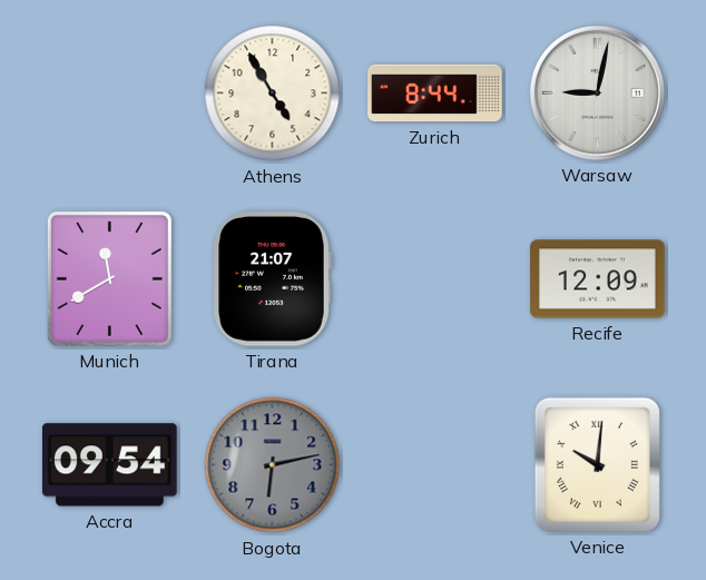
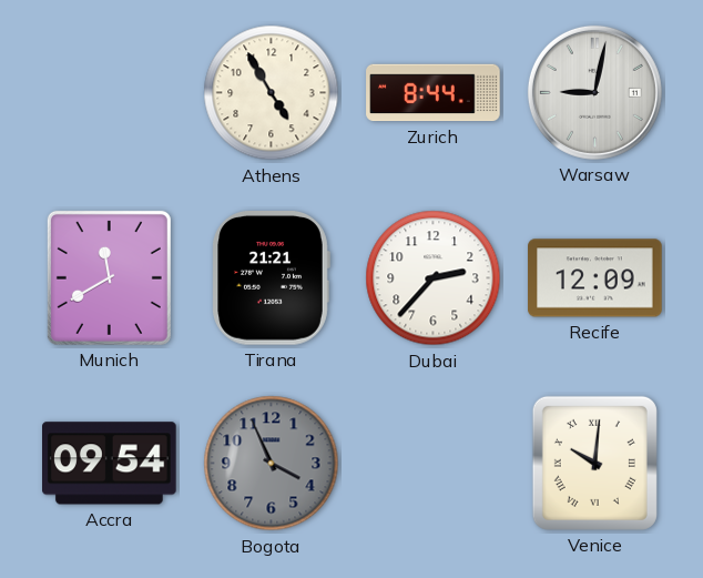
Tirana: 21:07 -> 21:21 (271, 278)
Dubai: none -> 2:37 (434, 278)
Bogota: 6:13 -> 3:56 (272, 464)
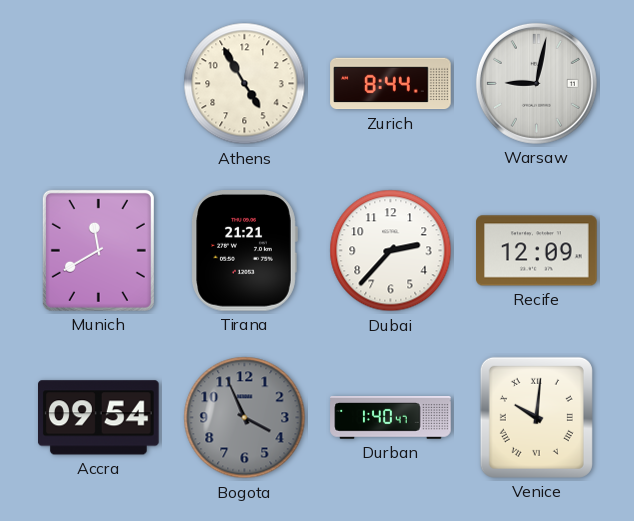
Durban: none -> 1:40 (391, 418)
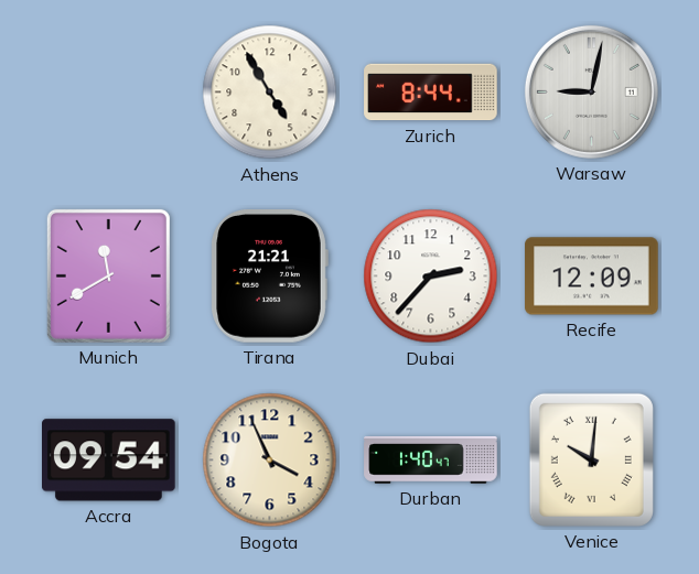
Bogota dial: grey -> cream (270, 461)
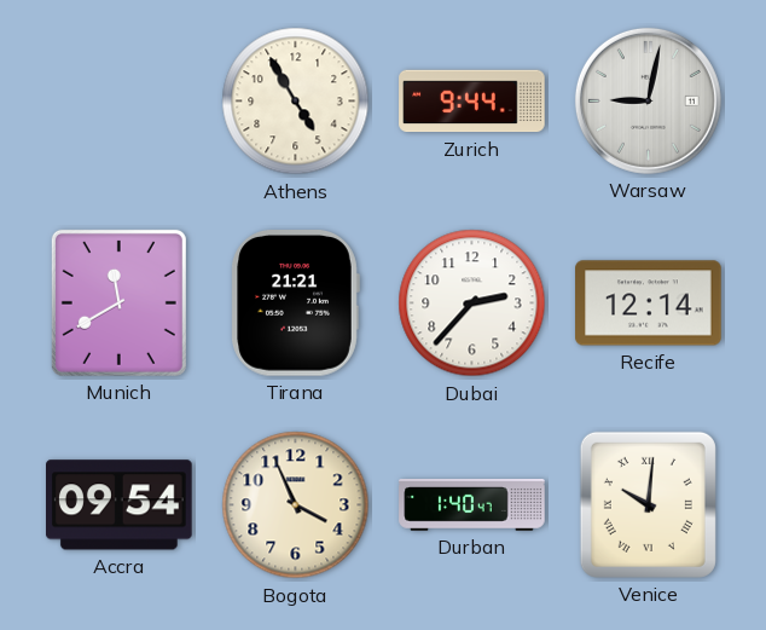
Zurich: 8:44 -> 9:44 (472, 102)
Recife: 12:09 -> 12:14 (649, 304)
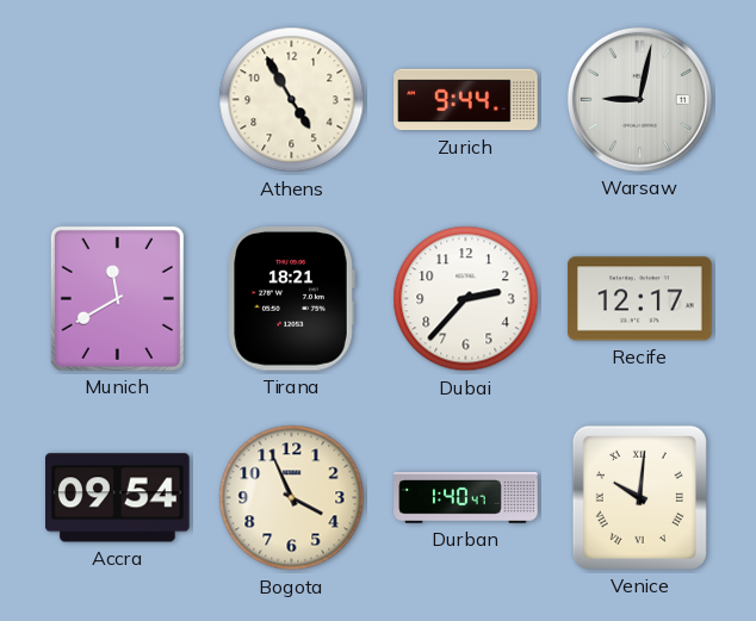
Tirana: 21:21 -> 18:21 (291, 299)
Recife: 12:14 -> 12:17 (640, 299)
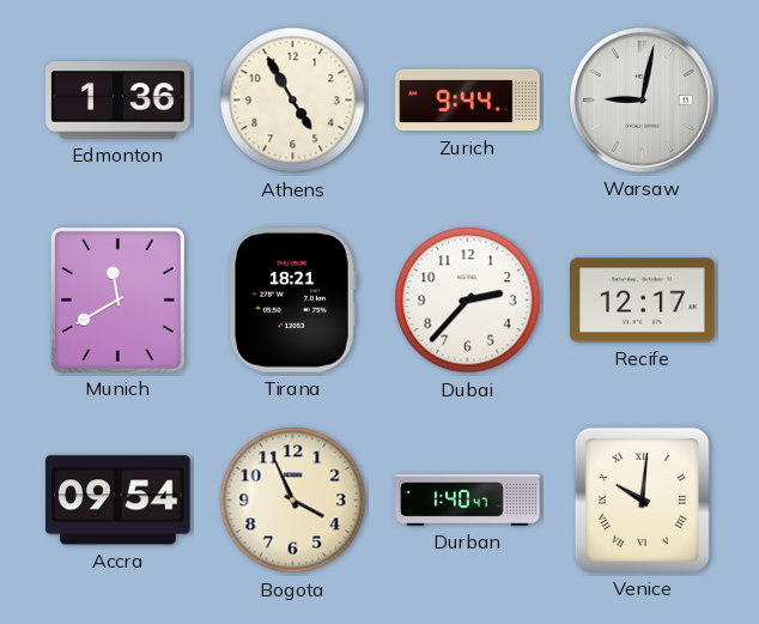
Edmonton: none -> 1:36 (119, 101)
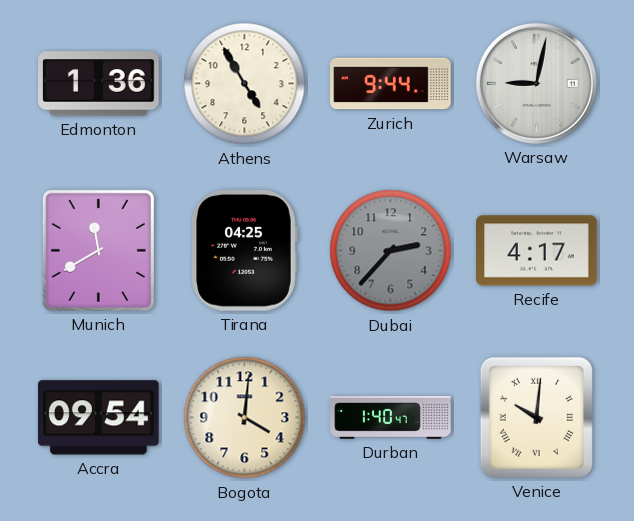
Tirana: 18:21 -> 04:25 (244, 251)
Dubai dial: white -> grey (391, 251)
Recife: 12:17 -> 4:17 (537, 251)
Bogota: 3:56 -> 4:01 (245, 418)
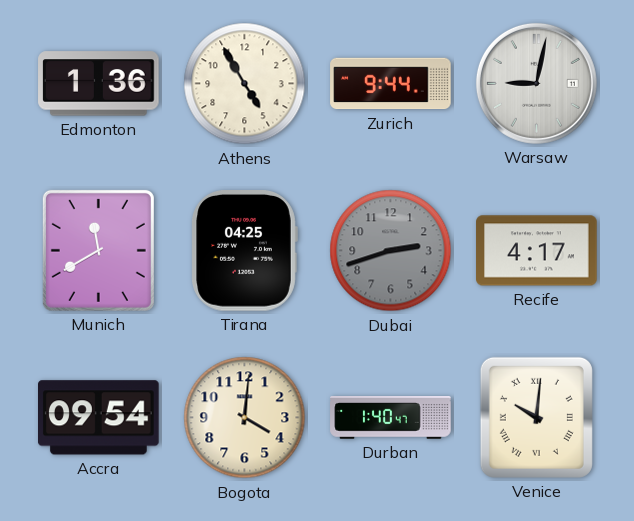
Dubai: 2:37 -> 2:42 (391, 251)
